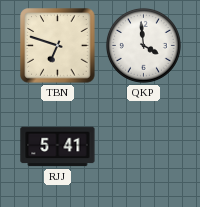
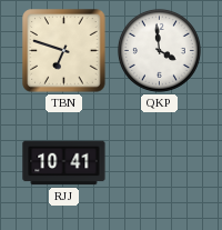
RJJ: 5:41 -> 10:41 (64, 163)
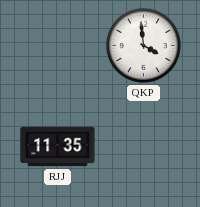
TBN: 6:48 -> none (64, 51)
RJJ: 10:41 -> 11:35 (58, 147)
